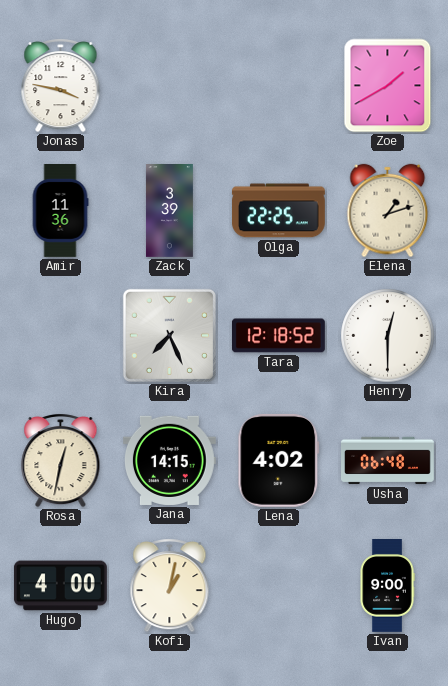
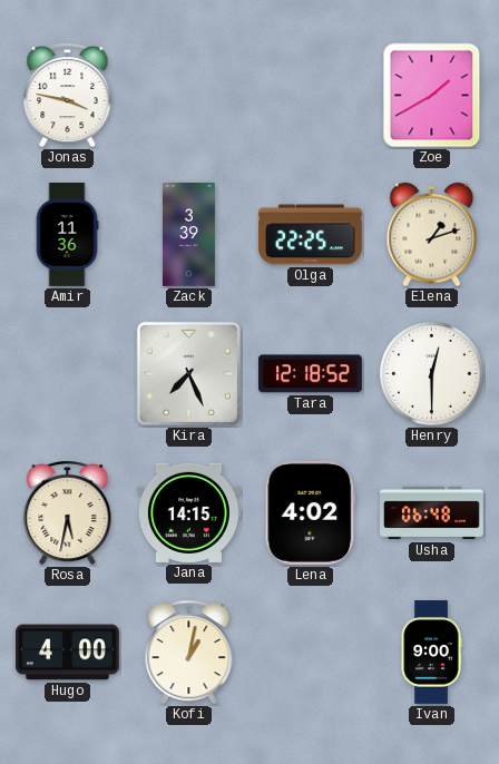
Rosa: 12:32 -> 5:32 (68, 512)
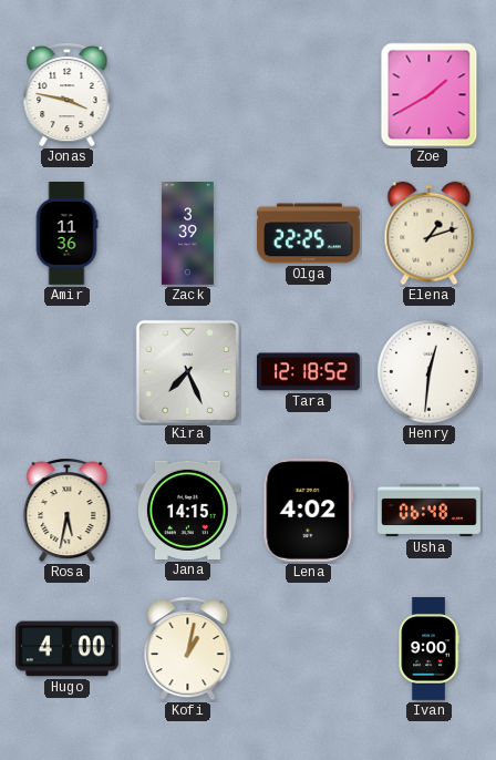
Henry: 12:30 -> 12:31 (430, 372)
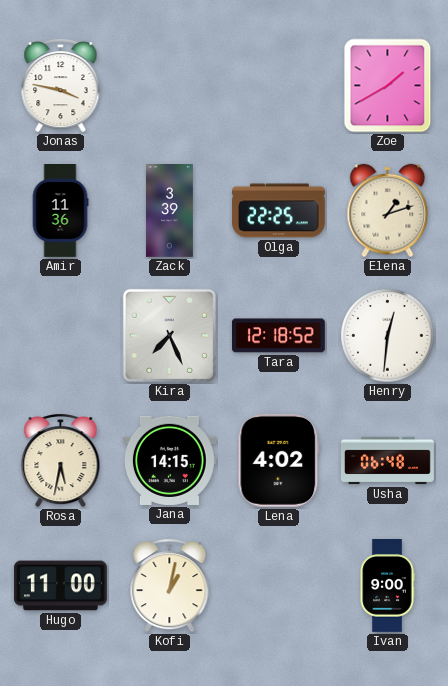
Hugo: 4:00 -> 11:00 (61, 586)
